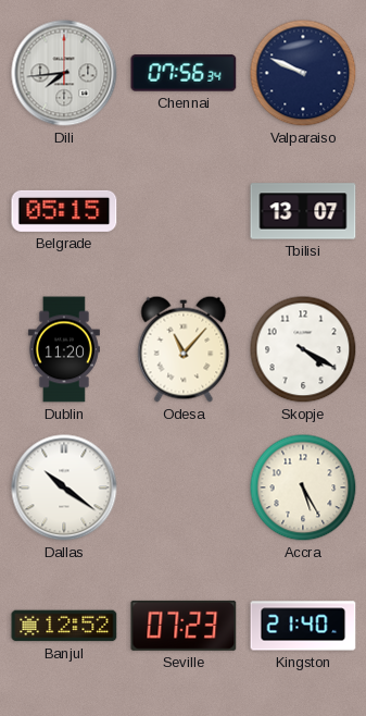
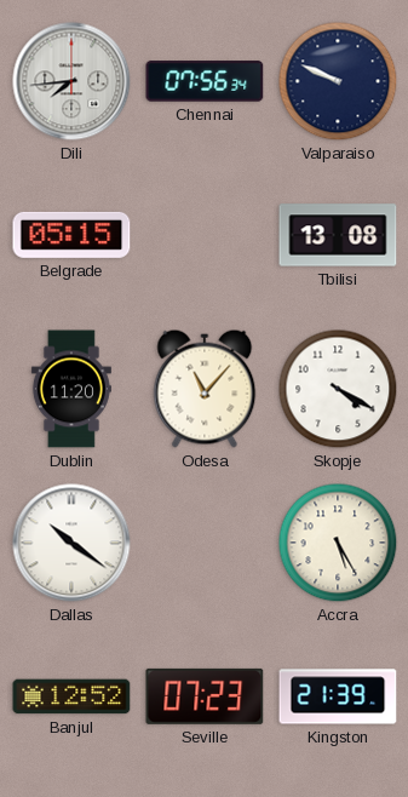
Tbilisi: 13:07 -> 13:08 (338, 235)
Kingston: 21:40 -> 21:39 (338, 696)
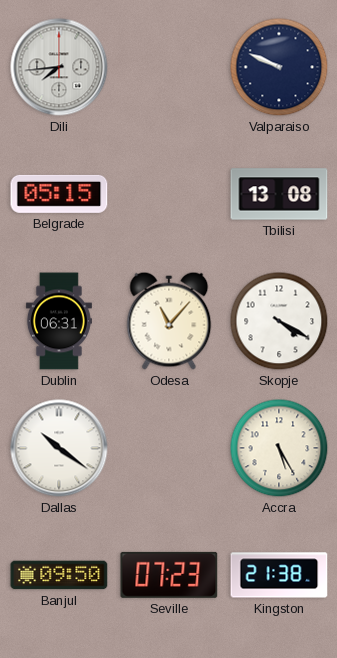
Chennai: 07:56 -> none (205, 81)
Dublin: 11:20 -> 06:31 (59, 321)
Banjul: 12:52 -> 09:50 (59, 575)
Kingston: 21:39 -> 21:38 (279, 575)
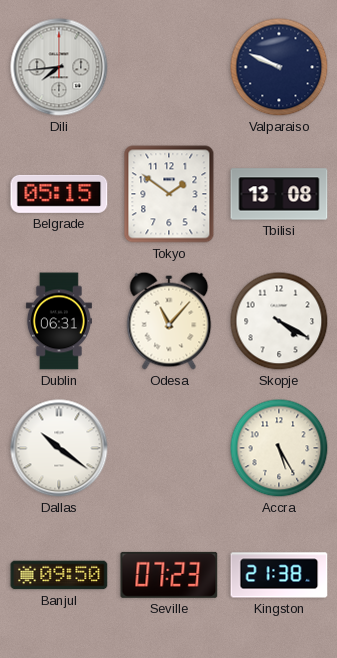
Tokyo: none -> 1:51 (169, 194)
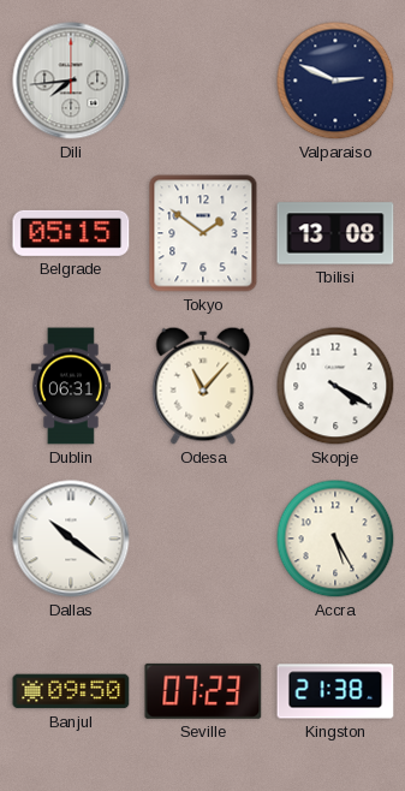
Valparaiso: 9:49 -> 2:49 (335, 81)
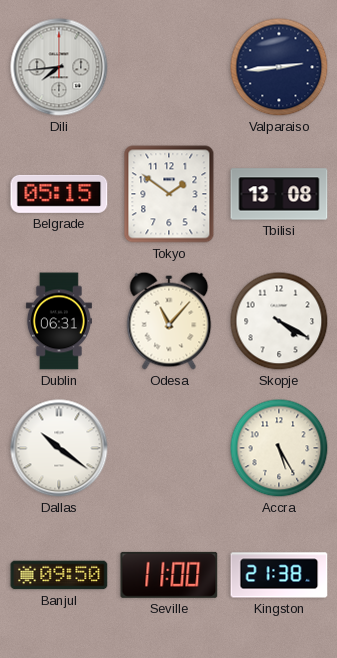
Valparaiso: 2:49 -> 2:44 (279, 67)
Seville: 07:23 -> 11:00 (169, 575)
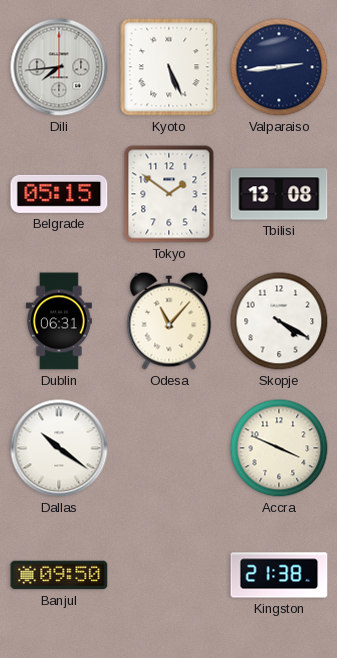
Kyoto: none -> 5:26 (169, 67)
Accra: 5:25 -> 3:49 (279, 448)
Seville: 11:00 -> none (169, 575)
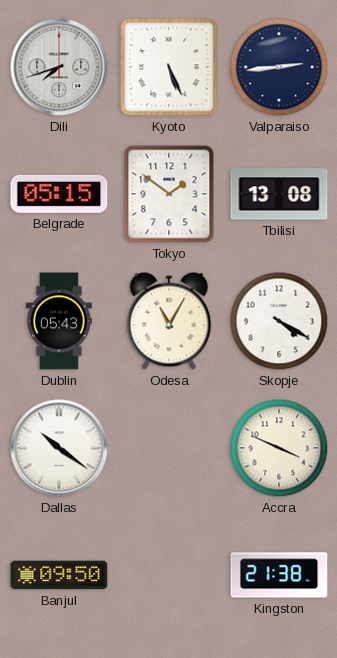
Dili: 7:44 -> 7:42 (59, 67)
Dublin: 06:31 -> 05:43 (59, 321)
Odesa: 11:07 -> 11:05 (169, 321)
